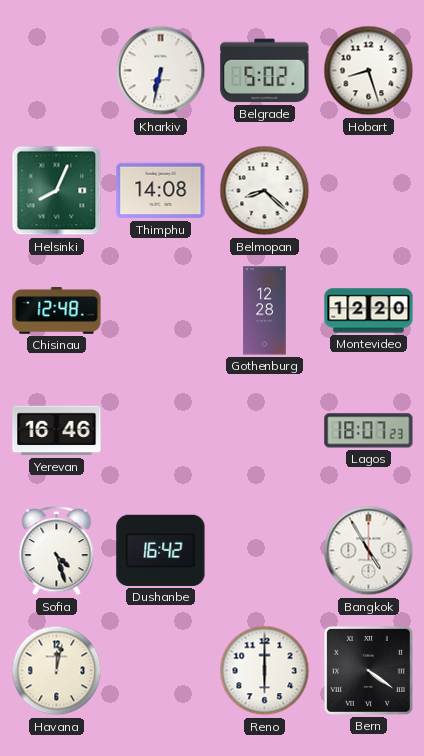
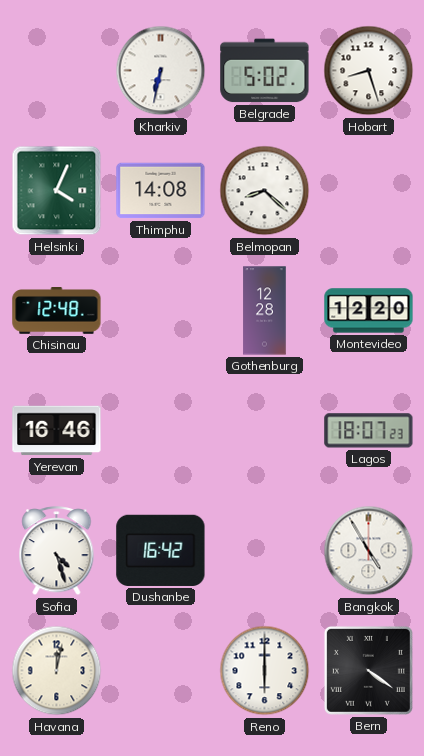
Helsinki: 8:04 -> 4:04 (57, 191)
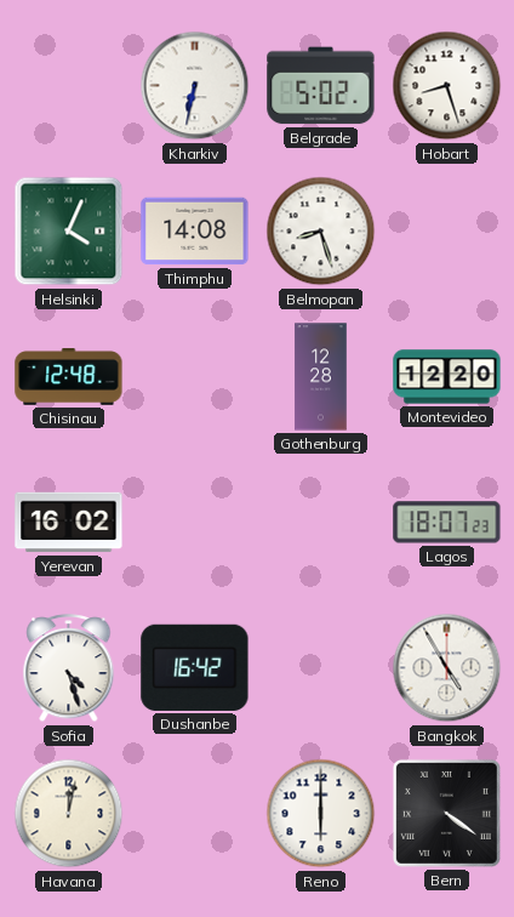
Belmopan: 8:22 -> 8:27 (321, 232)
Yerevan: 16:46 -> 16:02 (69, 523)
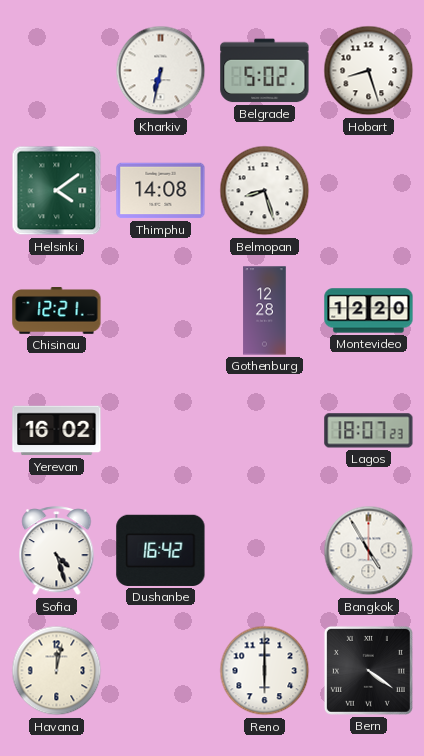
Helsinki: 4:04 -> 4:09 (57, 191)
Chisinau: 12:48 -> 12:21 (57, 311)
